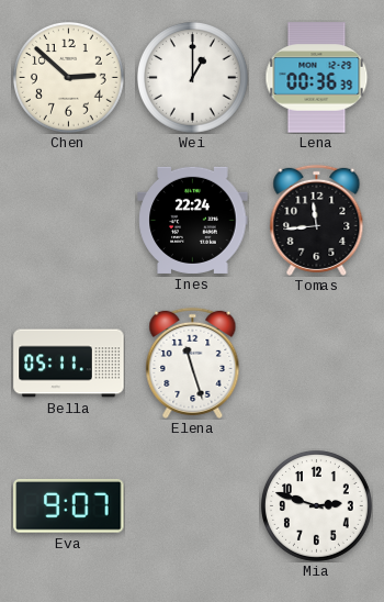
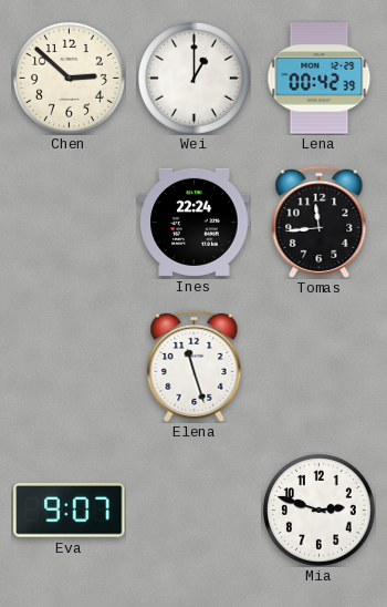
Lena: 00:36 -> 00:42 (320, 79)
Bella: 05:11 -> none (69, 364)
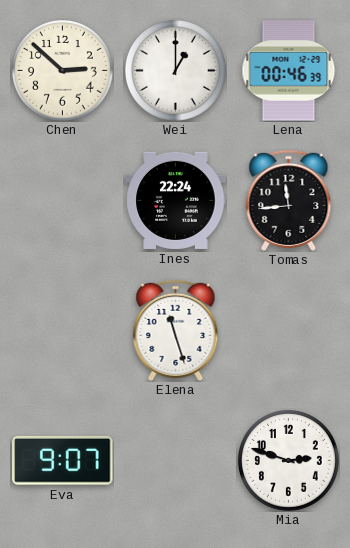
Lena: 00:42 -> 00:46 (289, 71)
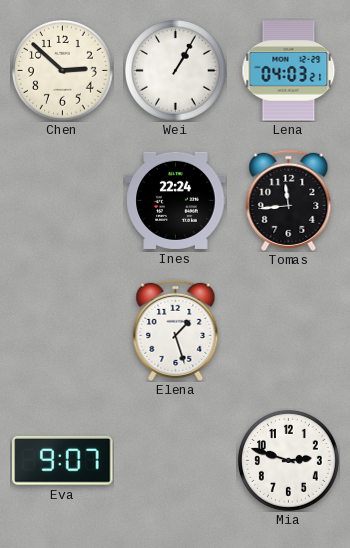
Wei: 1:00 -> 1:05 (176, 71)
Lena: 00:46 -> 04:03 (289, 71)
Elena: 11:27 -> 1:27 (176, 330)
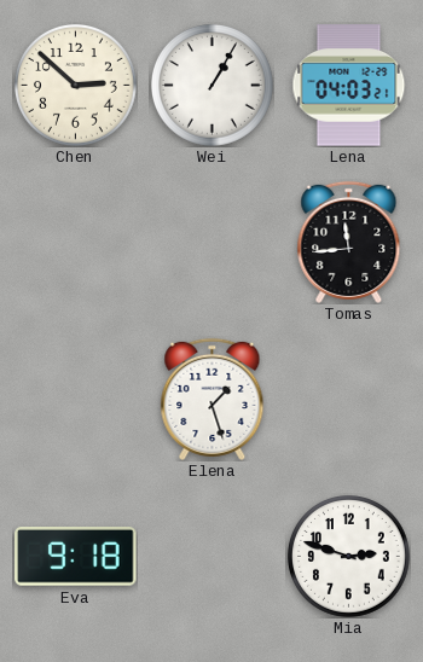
Ines: 22:24 -> none (176, 200)
Eva: 9:07 -> 9:18 (76, 556)
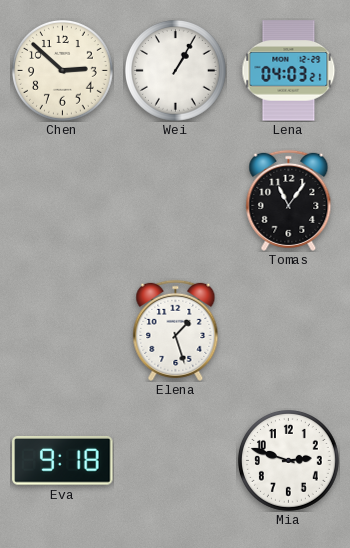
Tomas: 11:44 -> 11:06 (289, 200)
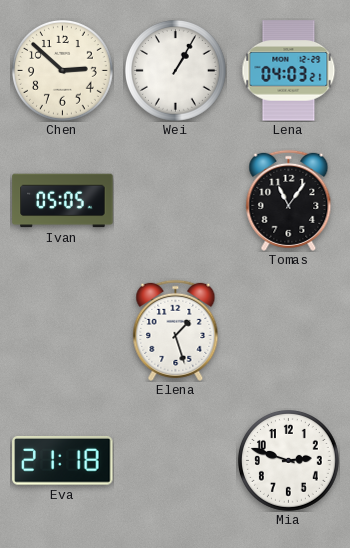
Ivan: none -> 05:05 (63, 201)
Eva: 9:18 -> 21:18 (63, 460)
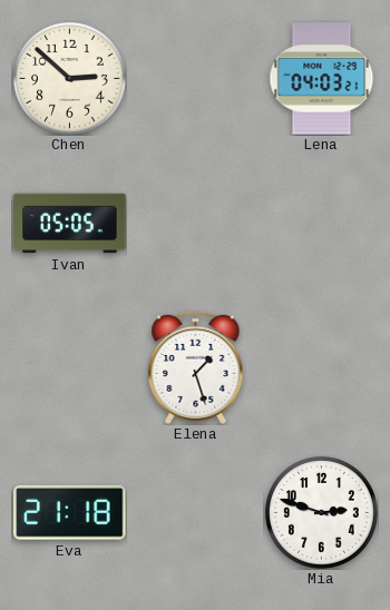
Wei: 1:05 -> none (176, 71)
Tomas: 11:06 -> none (289, 200)
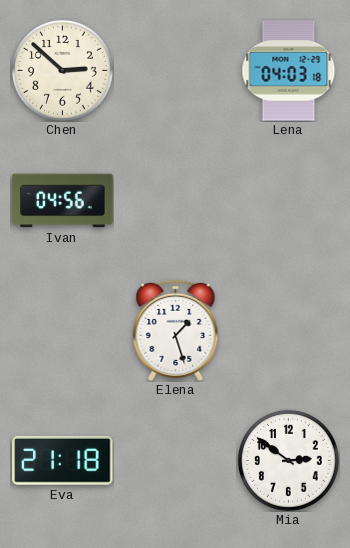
Lena: 04:03:21 -> 04:03:18 (289, 71)
Ivan: 05:05 -> 04:56 (63, 201)
Mia: 2:48 -> 2:51 (289, 461)
